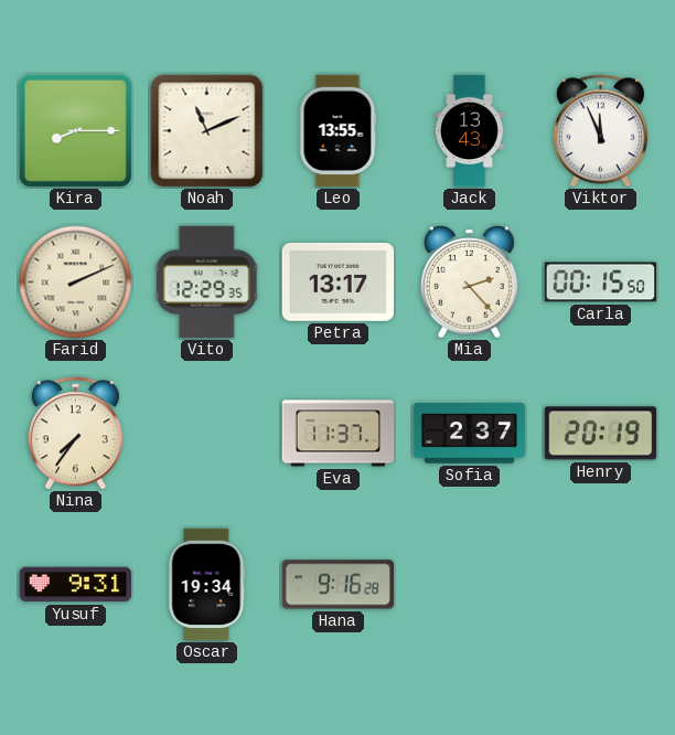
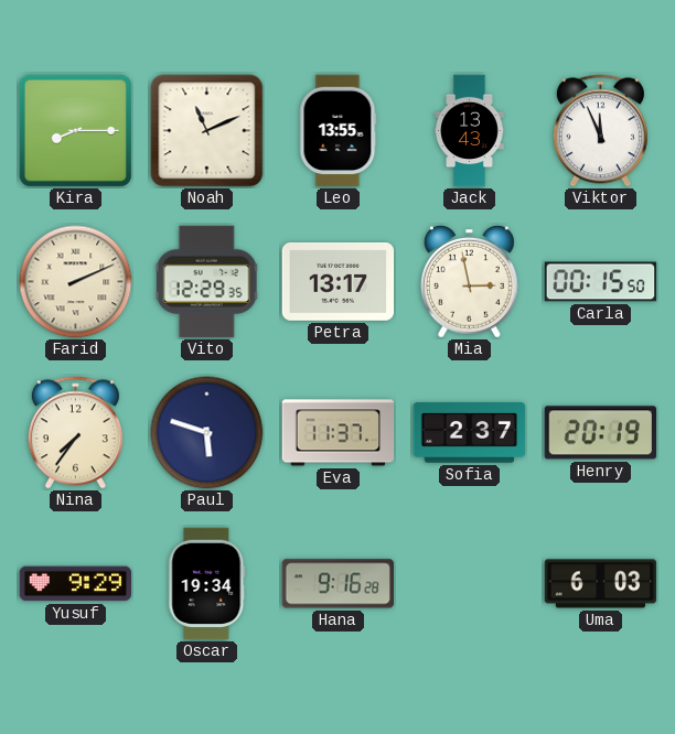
Mia: 2:23 -> 2:58 (470, 281)
Paul: none -> 5:48 (207, 433)
Yusuf: 9:31 -> 9:29 (76, 584)
Uma: none -> 6:03 (601, 584)
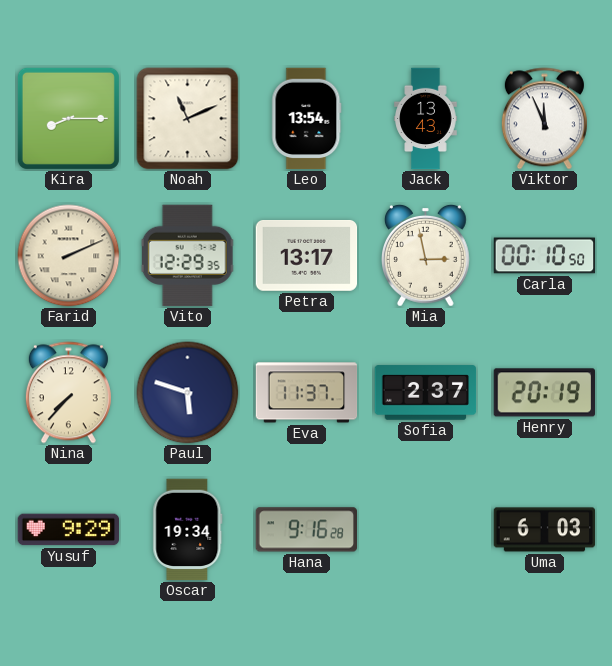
Leo: 13:55 -> 13:54 (307, 119)
Carla: 00:15 -> 00:10 (545, 256)
Nina: 7:36 -> 7:37 (68, 393)
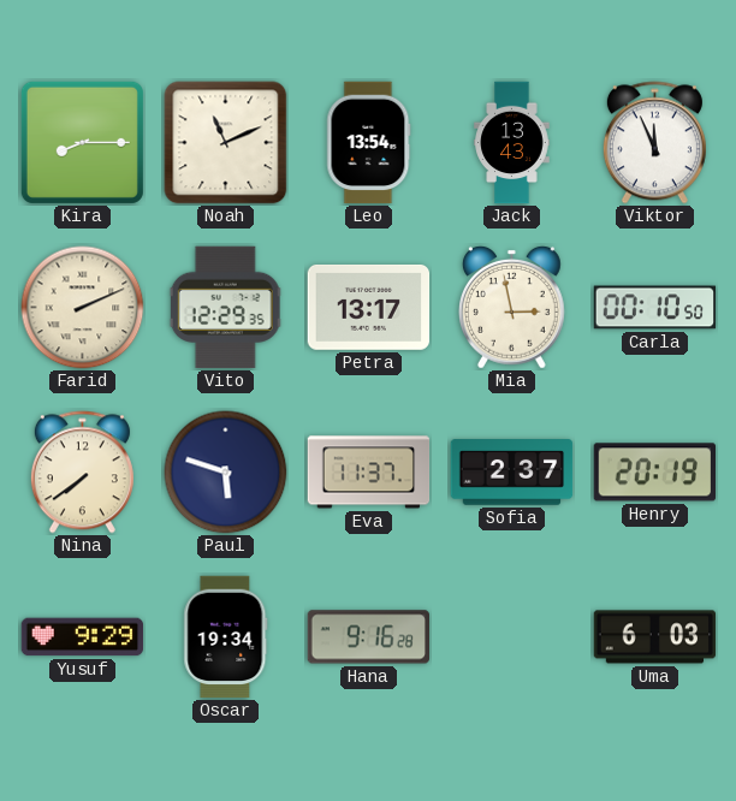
Nina: 7:37 -> 7:39 (82, 473)
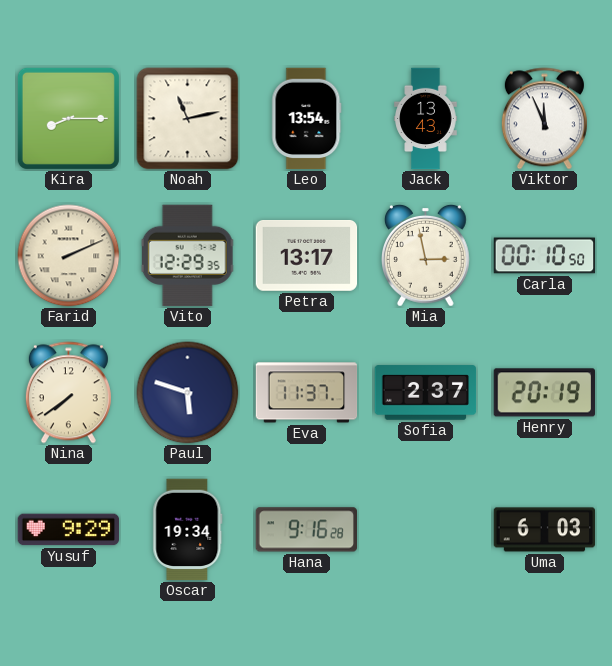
Noah: 11:11 -> 11:13 (188, 119)
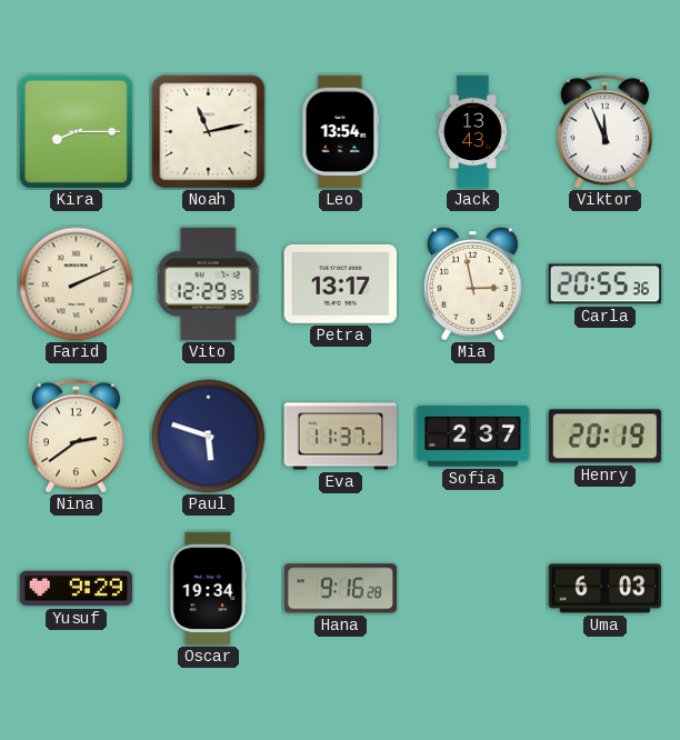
Carla: 00:10 -> 20:55 (606, 284)
Nina: 7:39 -> 2:39 (76, 437)
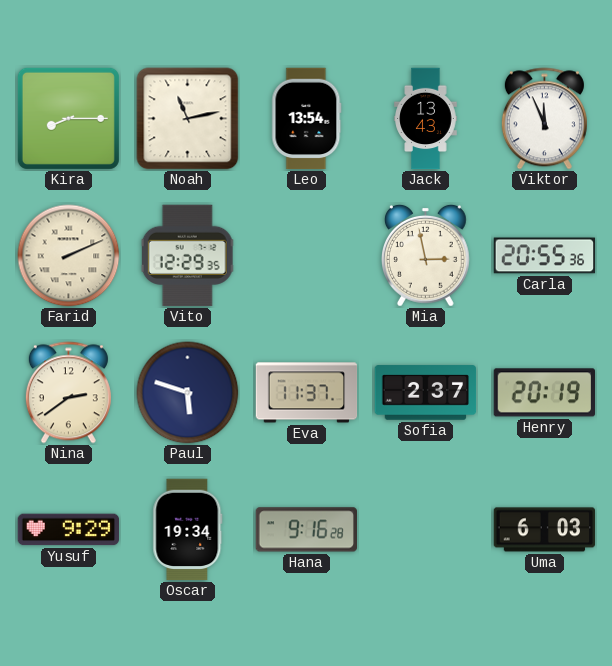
Petra: 13:17 -> none (341, 283)
